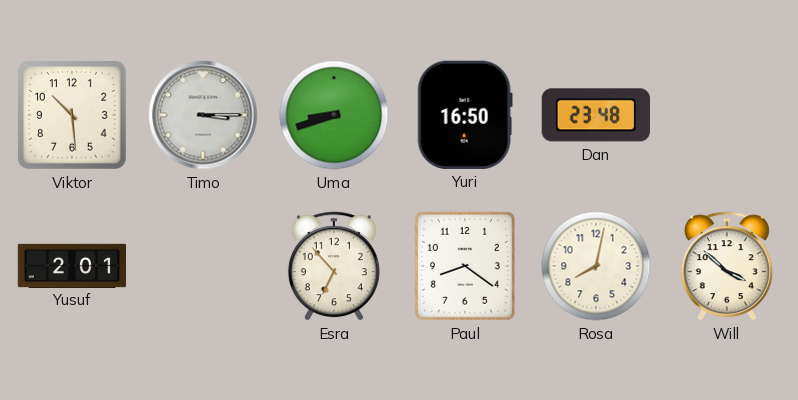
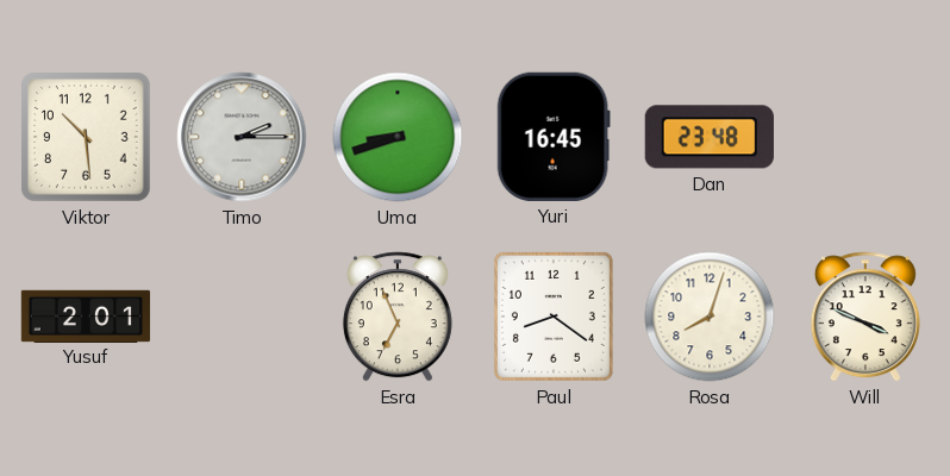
Timo: 3:15 -> 2:15 (242, 137)
Yuri: 16:50 -> 16:45 (554, 137)
Esra: 6:53 -> 6:56 (398, 317)
Rosa: 8:02 -> 8:03 (710, 317)
Will: 3:52 -> 3:49 (865, 317)
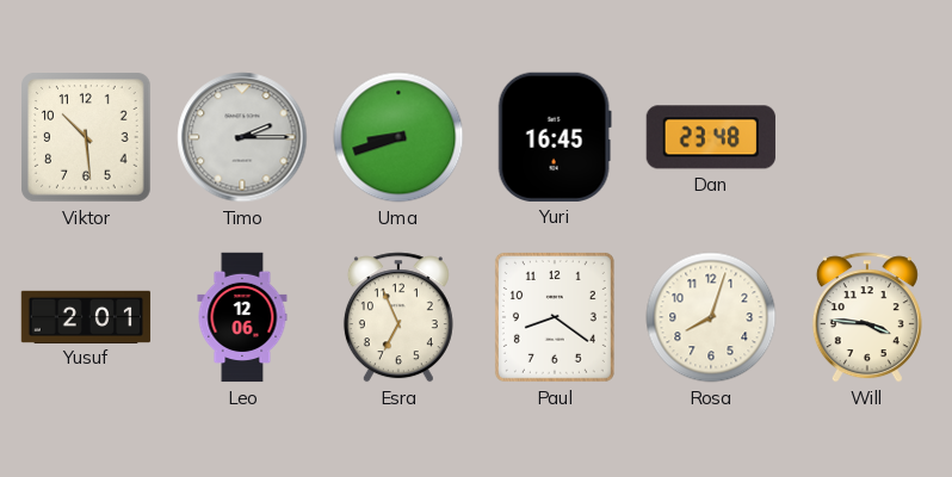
Leo: none -> 12:06 (242, 317)
Will: 3:49 -> 3:46 (867, 317)
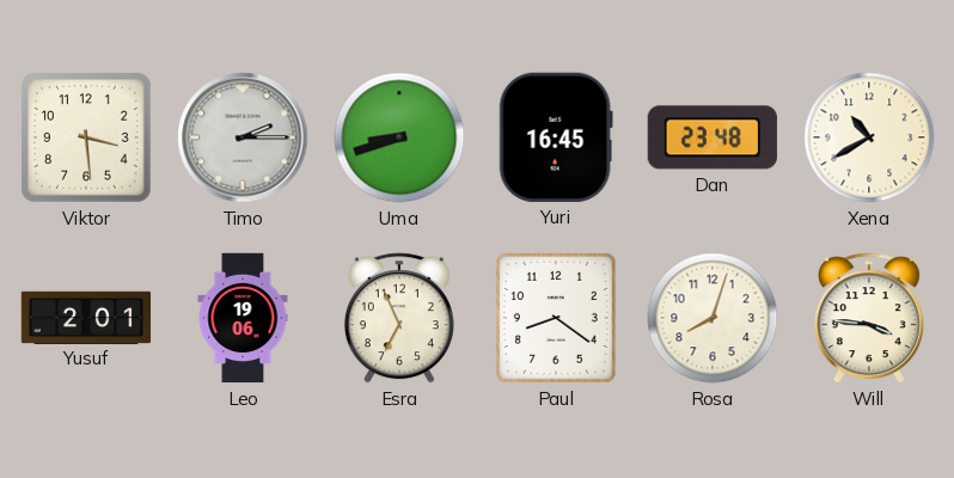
Viktor: 10:29 -> 3:29 (86, 137)
Xena: none -> 10:40 (869, 137)
Leo: 12:06 -> 19:06 (243, 318)
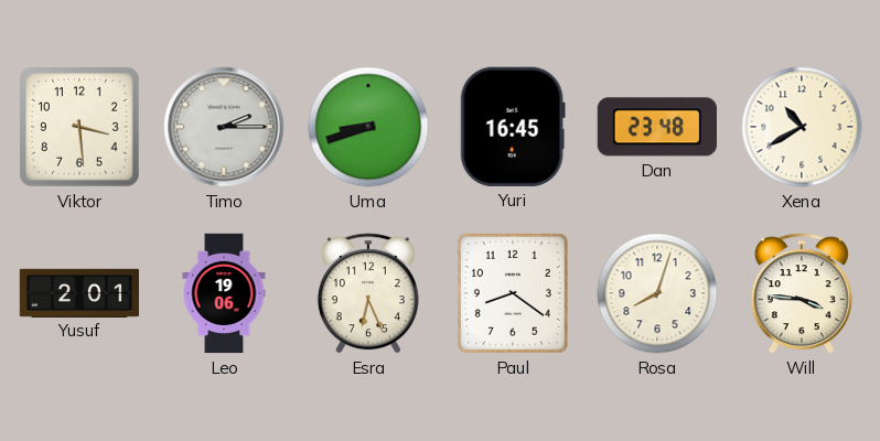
Esra: 6:56 -> 6:26 (368, 293)
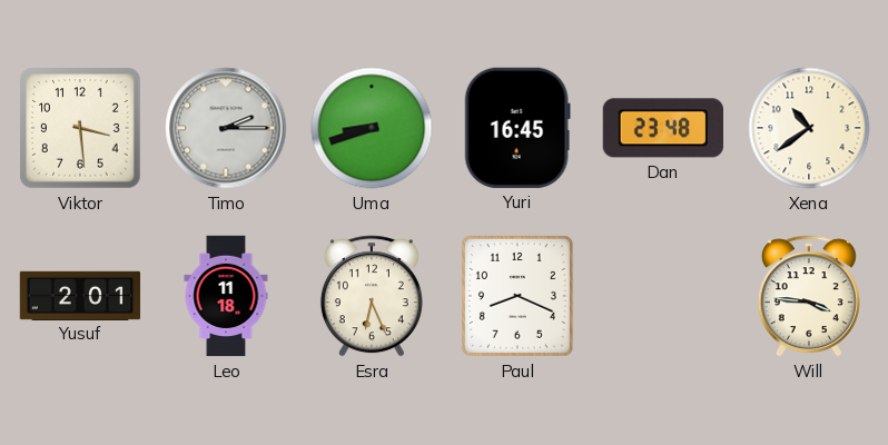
Xena: 10:40 -> 10:39 (809, 128)
Leo: 19:06 -> 11:18 (226, 296)
Paul: 8:21 -> 8:19 (517, 296)
Rosa: 8:03 -> none (657, 293)
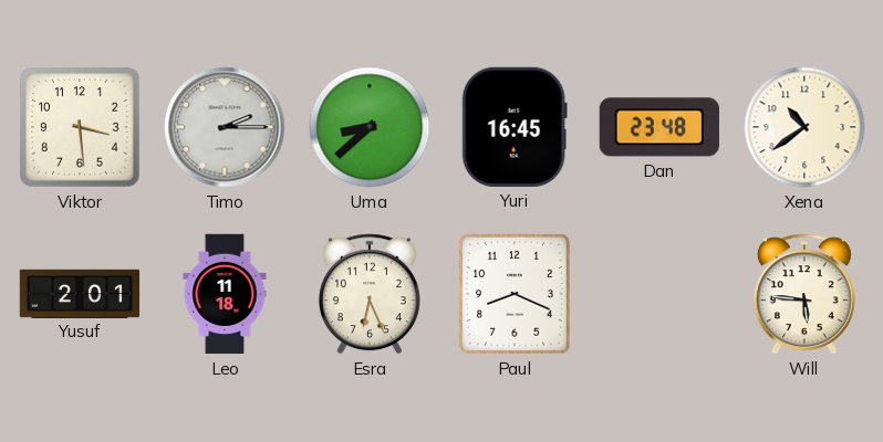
Uma: 8:42 -> 8:38 (370, 127)
Will: 3:46 -> 5:46 (804, 294)
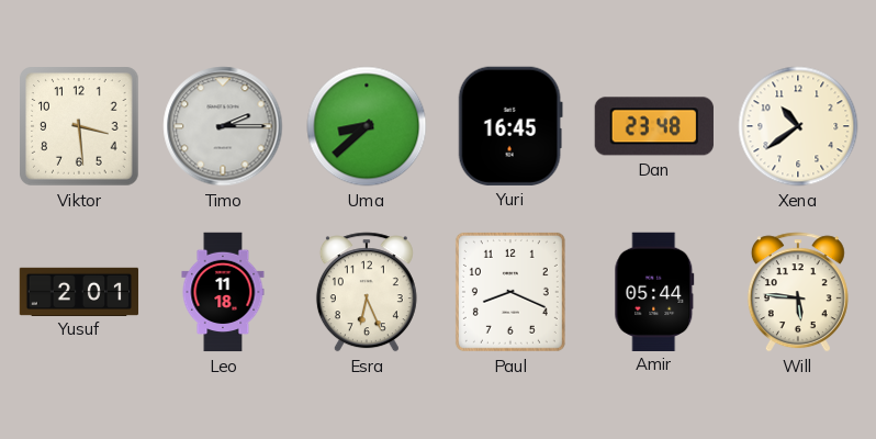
Amir: none -> 05:44 (654, 291)
